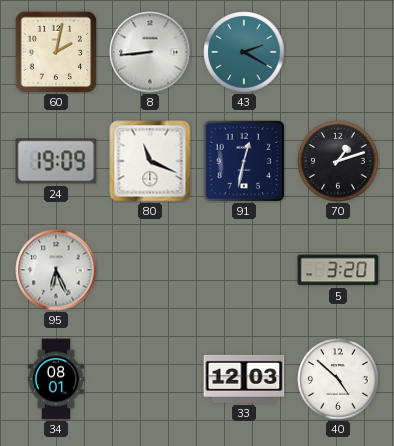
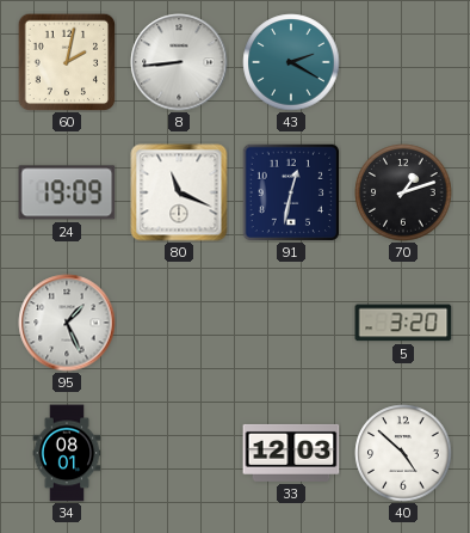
95: 6:26 -> 1:26 (67, 323)
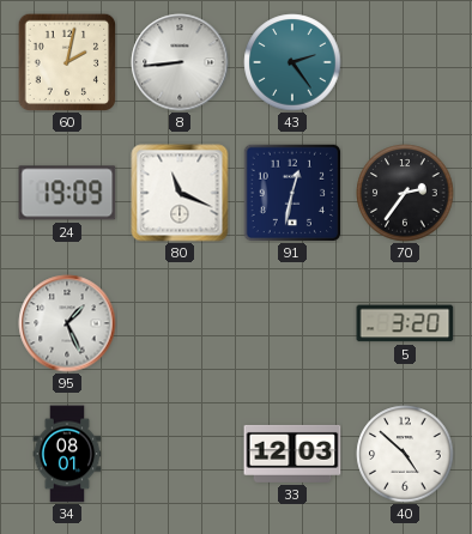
43: 2:20 -> 2:24 (292, 62)
70: 1:12 -> 2:36 (405, 193)
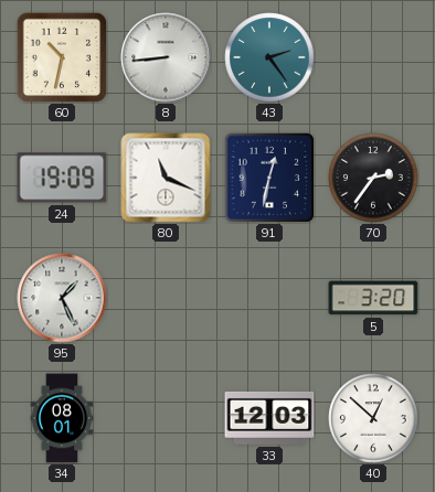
60: 2:02 -> 10:32 (62, 57)
40: 4:52 -> 12:52 (373, 418)
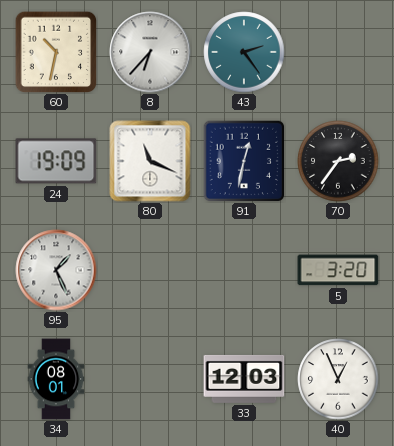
8: 8:44 -> 6:37 (150, 52)
40: 12:52 -> 12:56 (338, 379)
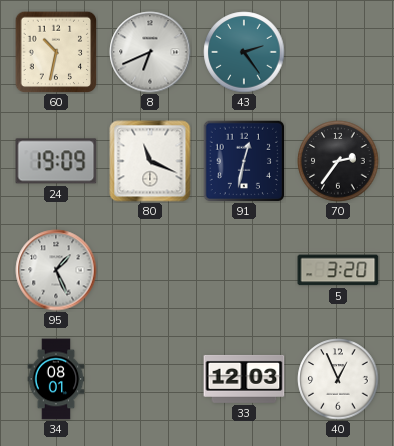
8: 6:37 -> 6:41 (150, 52)
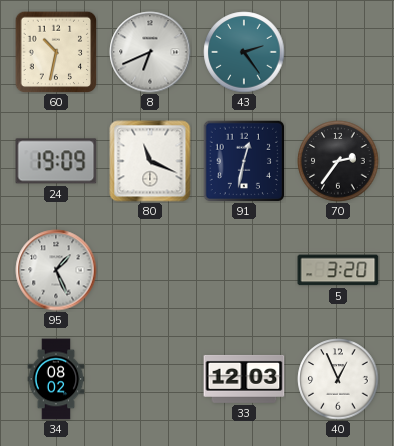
34: 08:01 -> 08:02 (56, 379)
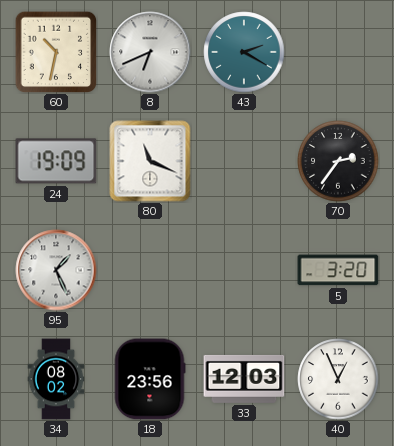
43: 2:24 -> 2:20 (244, 52)
91: 12:32 -> none (244, 161)
18: none -> 23:56 (150, 379)
